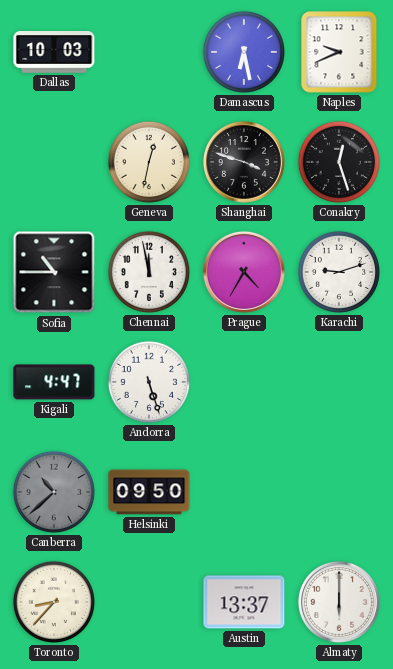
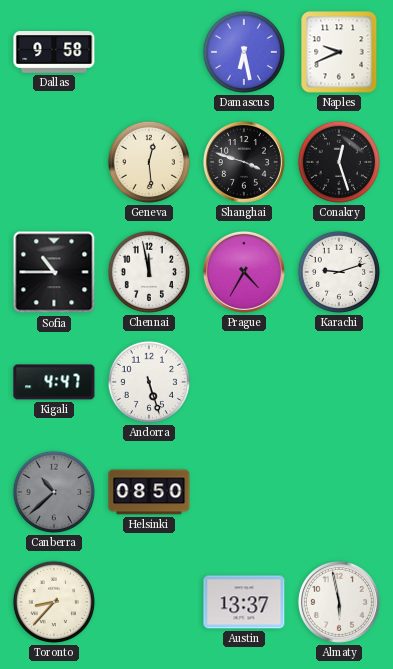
Dallas: 10:03 -> 9:58 (54, 53)
Geneva: 12:32 -> 12:29 (149, 162)
Helsinki: 09:50 -> 08:50 (149, 492)
Almaty: 6:00 -> 5:58 (339, 602)
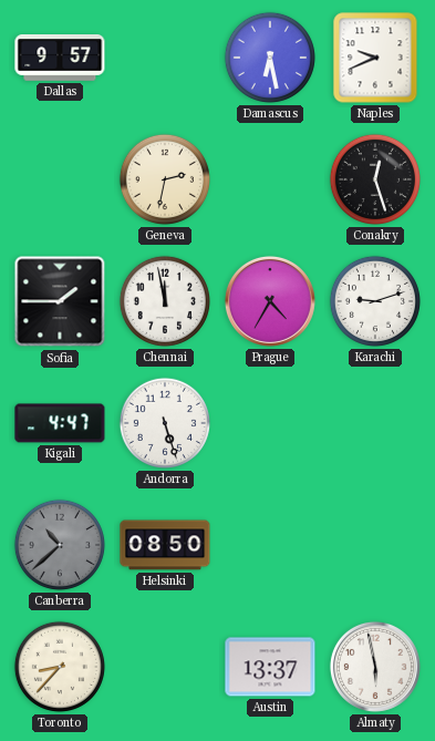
Dallas: 9:58 -> 9:57 (60, 59)
Geneva: 12:29 -> 2:32 (165, 179)
Shanghai: 3:48 -> none (244, 162)
Sofia: 10:45 -> 1:45 (60, 301)
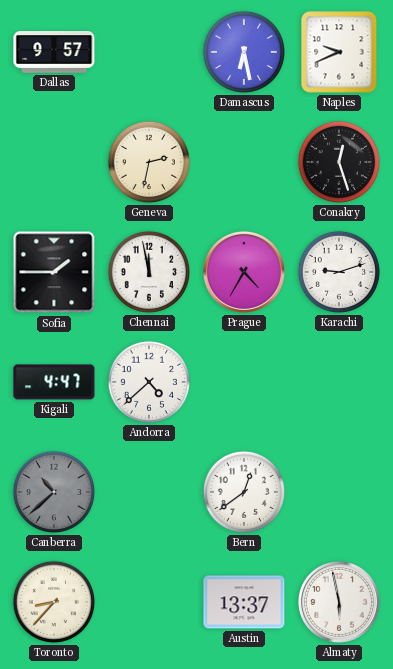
Andorra: 5:27 -> 4:38 (149, 382)
Helsinki: 08:50 -> none (165, 545)
Bern: none -> 12:39 (244, 492)
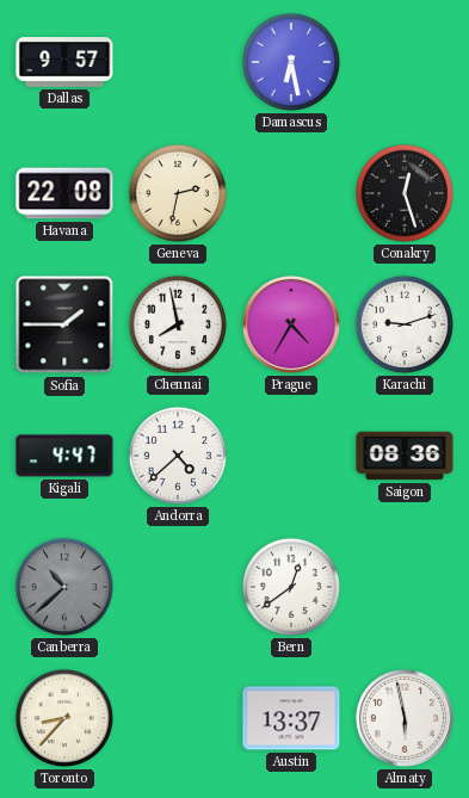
Naples: 9:41 -> none (339, 52)
Havana: none -> 22:08 (64, 193)
Chennai: 11:58 -> 7:58 (178, 324)
Saigon: none -> 08:36 (405, 456)
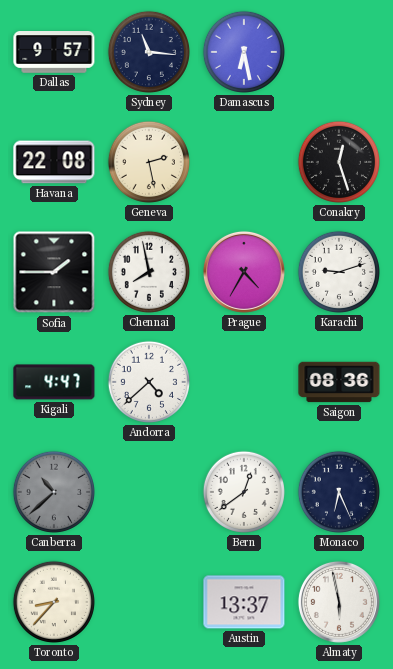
Sydney: none -> 11:16 (149, 52)
Geneva: 2:32 -> 2:28 (149, 162)
Monaco: none -> 6:26 (339, 492)
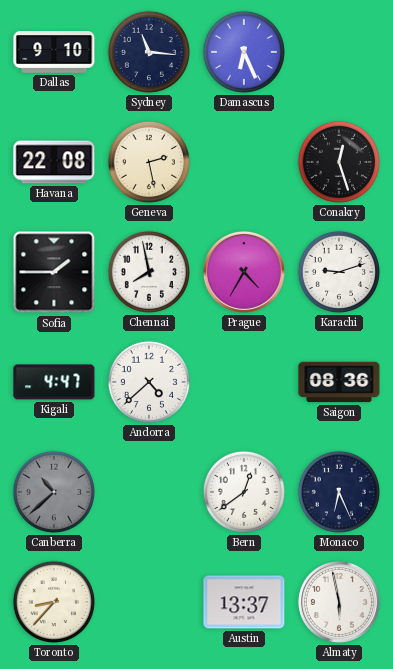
Dallas: 9:57 -> 9:10 (54, 53)
Damascus: 6:28 -> 6:26 (244, 52)
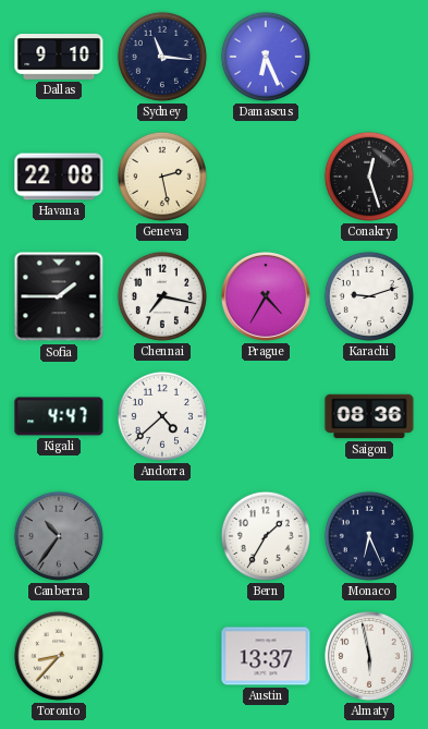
Chennai: 7:58 -> 7:17 (162, 296)
Canberra: 10:38 -> 10:36 (59, 536)
Bern: 12:39 -> 1:35 (266, 536)
